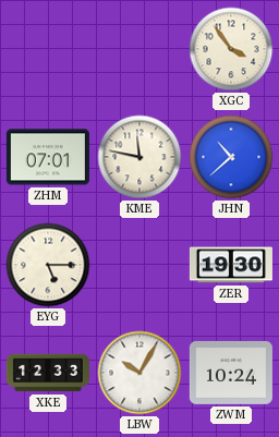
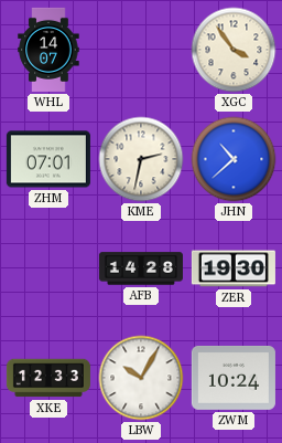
WHL: none -> 14:07 (48, 50)
KME: 11:47 -> 2:32 (141, 159)
EYG: 5:15 -> none (48, 265)
AFB: none -> 14:28 (141, 268)
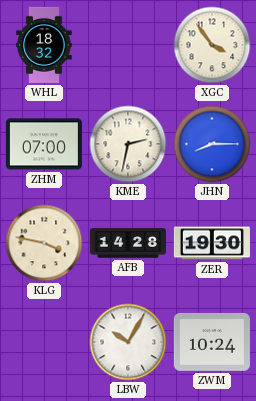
WHL: 14:07 -> 18:32 (44, 45)
ZHM: 07:01 -> 07:00 (44, 144)
JHN: 10:38 -> 8:15 (212, 144)
KLG: none -> 3:47 (44, 243)
XKE: 12:33 -> none (48, 378)
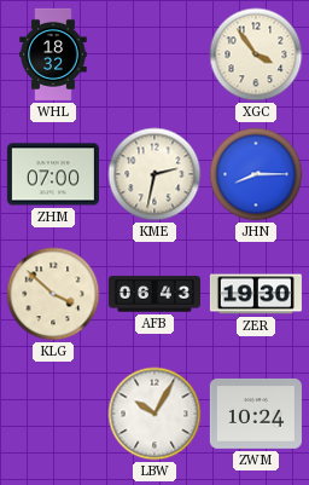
KLG: 3:47 -> 3:52 (53, 294)
AFB: 14:28 -> 06:43 (154, 294)
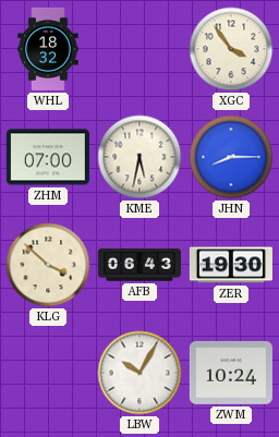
KME: 2:32 -> 5:32 (139, 157)
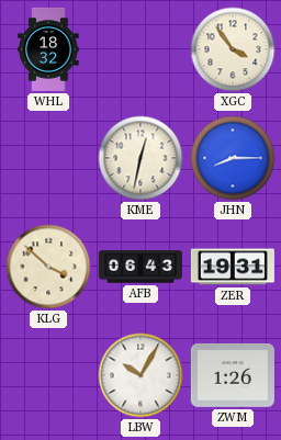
ZHM: 07:00 -> none (48, 157)
KME: 5:32 -> 12:32 (140, 158)
ZER: 19:30 -> 19:31 (233, 267)
ZWM: 10:24 -> 1:26 (233, 375)
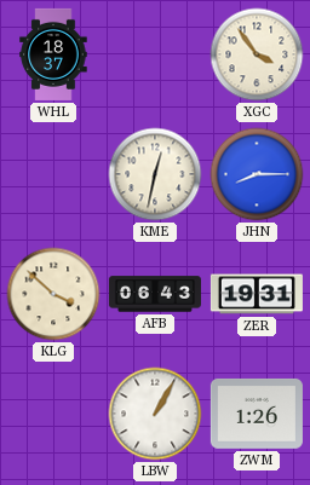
WHL: 18:32 -> 18:37 (53, 54)
LBW: 10:05 -> 1:05 (155, 414)
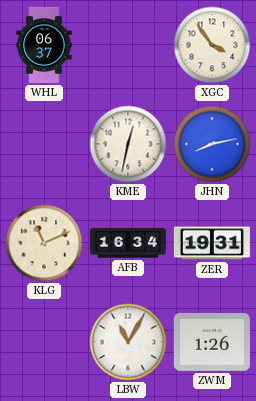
WHL: 18:37 -> 06:37 (44, 45)
JHN: 8:15 -> 8:13 (212, 144)
KLG: 3:52 -> 11:11 (44, 243)
AFB: 06:43 -> 16:34 (128, 243)
LBW: 1:05 -> 11:05 (128, 342)
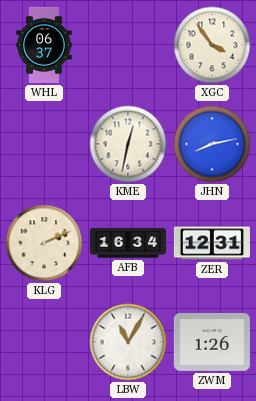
KLG: 11:11 -> 2:11 (44, 243)
ZER: 19:31 -> 12:31 (212, 243)
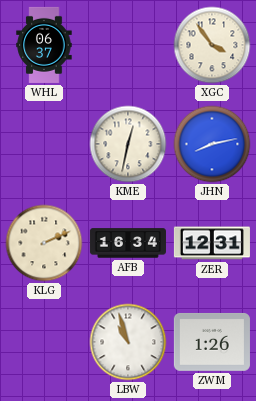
LBW: 11:05 -> 10:57 (128, 342)
